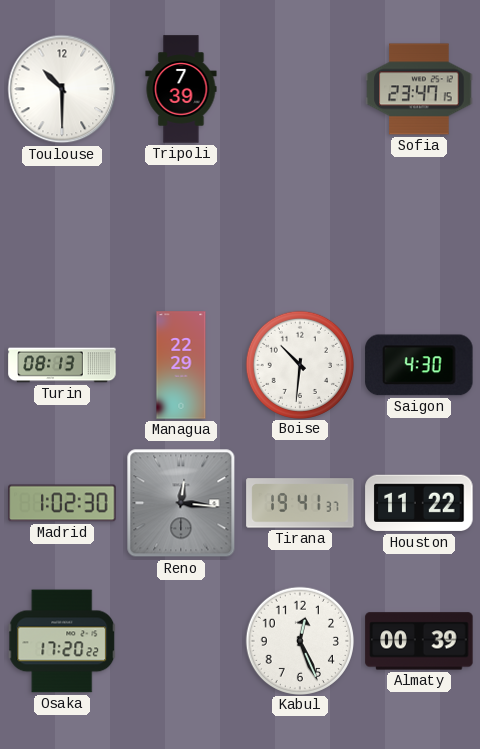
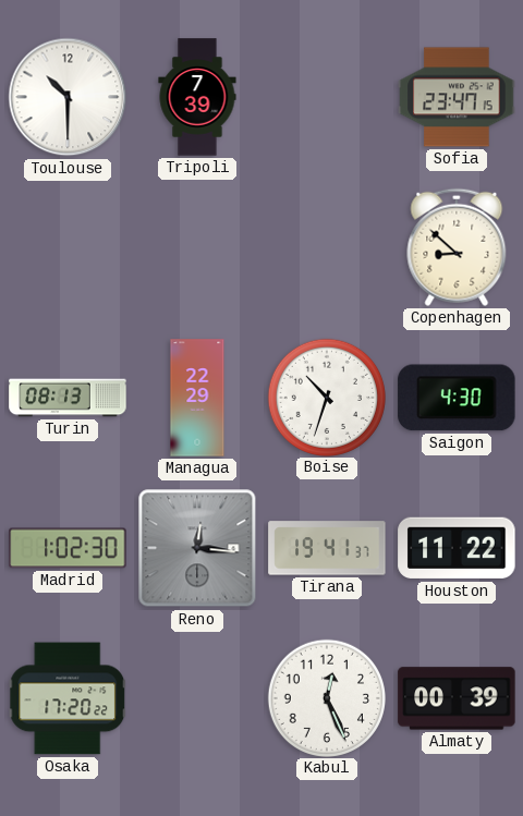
Copenhagen: none -> 8:52 (457, 247)
Boise: 10:31 -> 10:33 (326, 397)
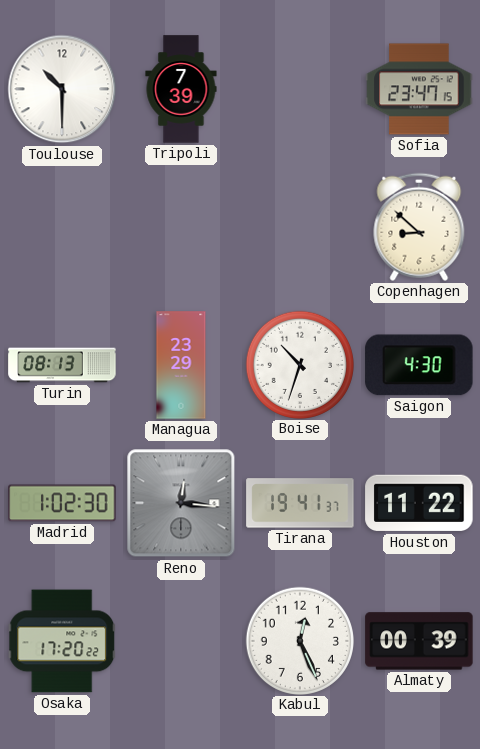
Managua: 22:29 -> 23:29 (181, 365)
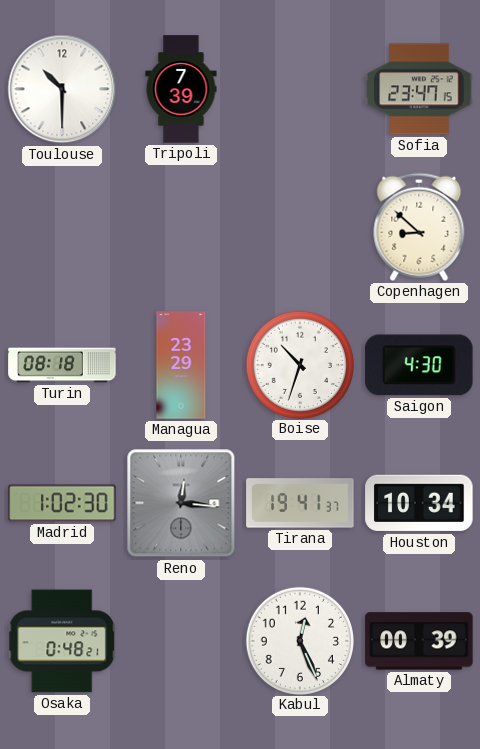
Turin: 08:13 -> 08:18 (62, 365)
Houston: 11:22 -> 10:34 (419, 503)
Osaka: 17:20 -> 0:48 (62, 641)
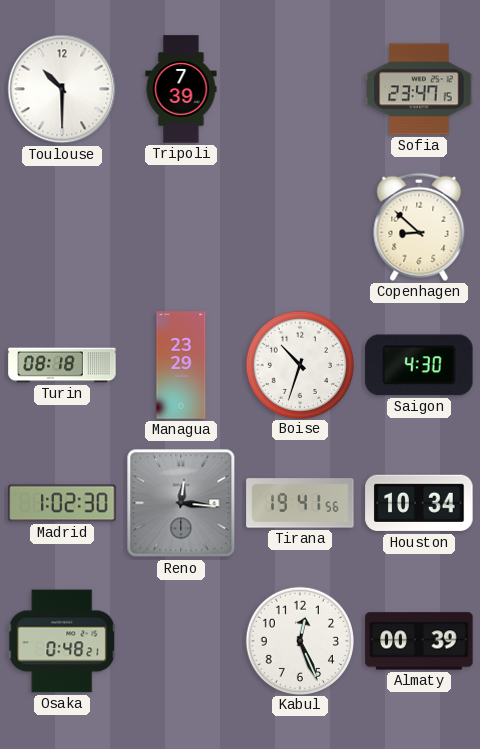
Tirana: 19:41:37 -> 19:41:56 (300, 503)
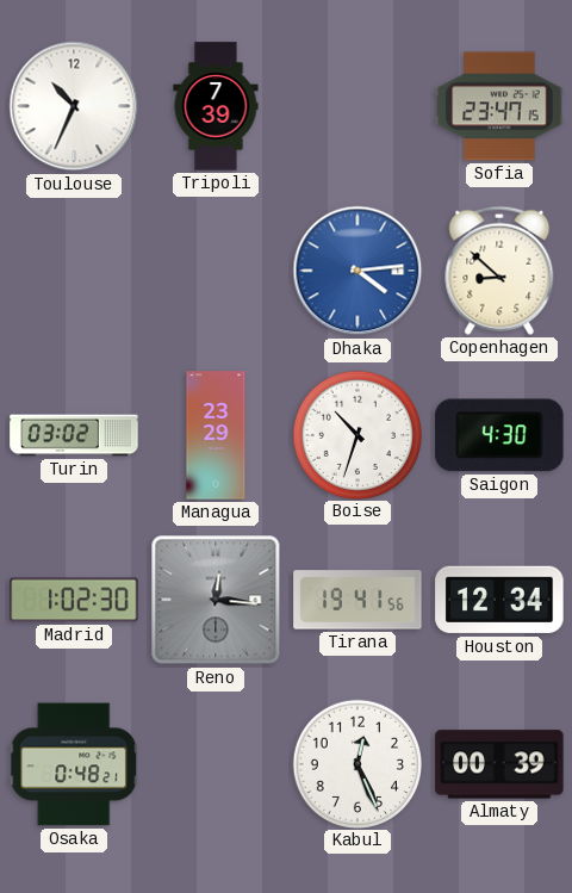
Toulouse: 10:30 -> 10:34 (74, 106)
Dhaka: none -> 4:14 (357, 271)
Turin: 08:18 -> 03:02 (74, 435)
Houston: 10:34 -> 12:34 (499, 600)
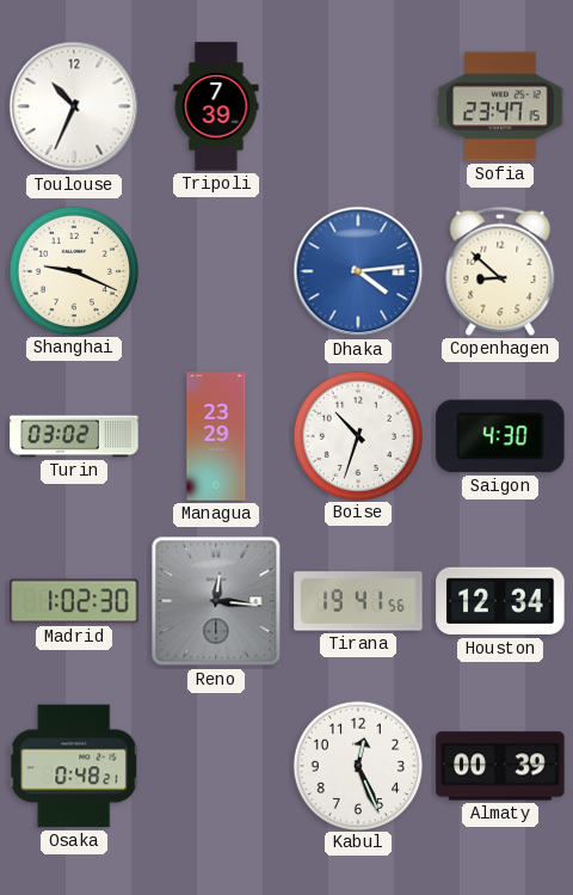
Shanghai: none -> 9:19 (73, 270)
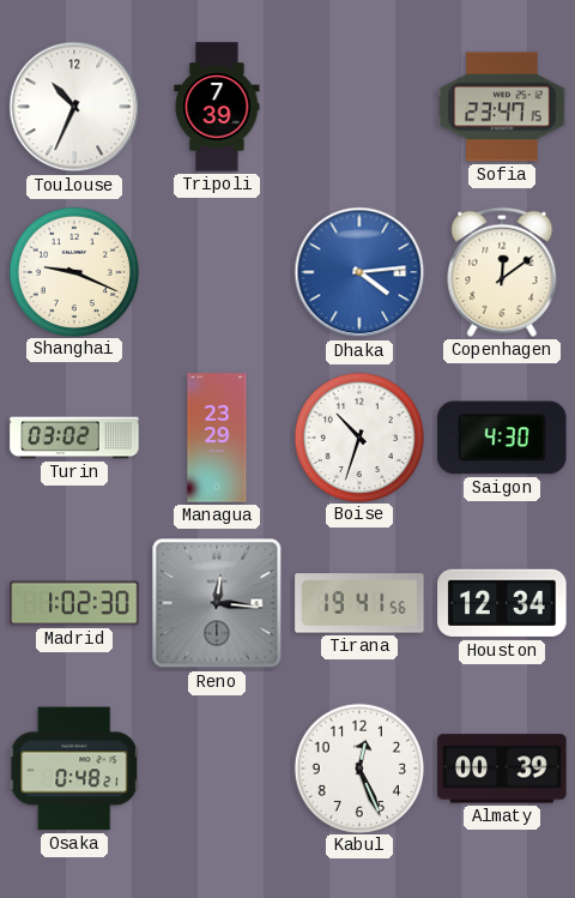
Copenhagen: 8:52 -> 12:09 (502, 272)
